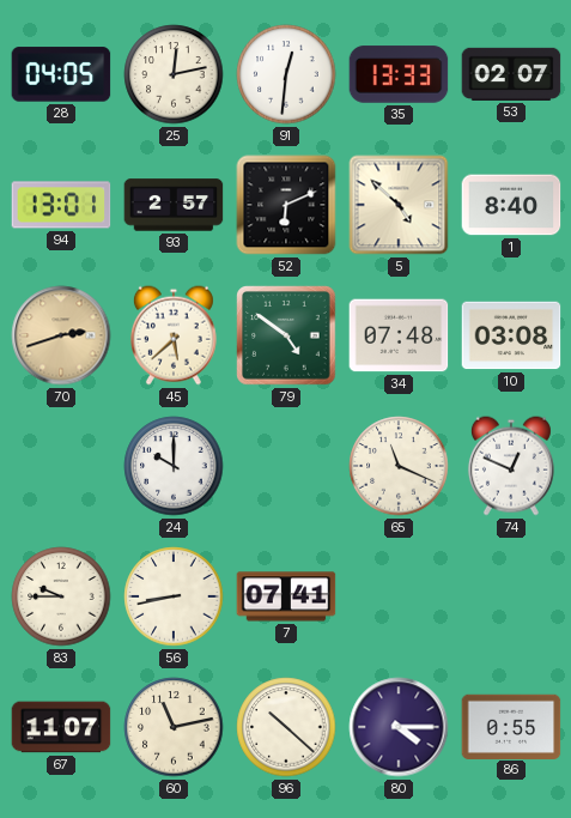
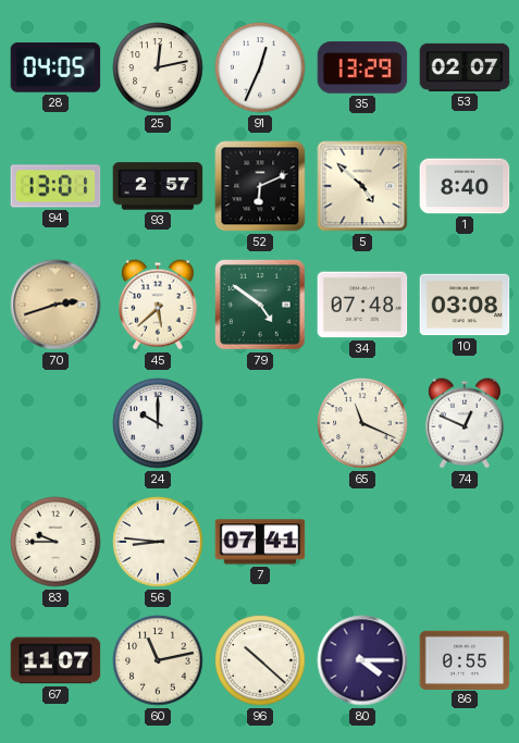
91: 12:31 -> 12:34 (260, 67)
35: 13:33 -> 13:29 (362, 67)
56: 8:43 -> 8:46 (158, 542)
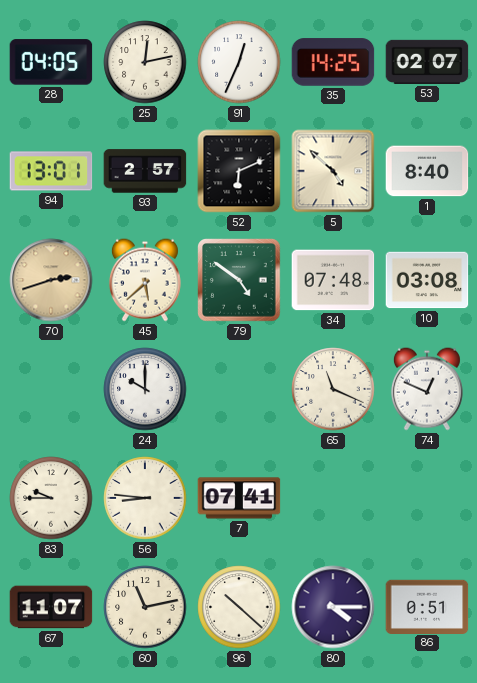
35: 13:29 -> 14:25 (333, 62)
86: 0:55 -> 0:51 (427, 606)
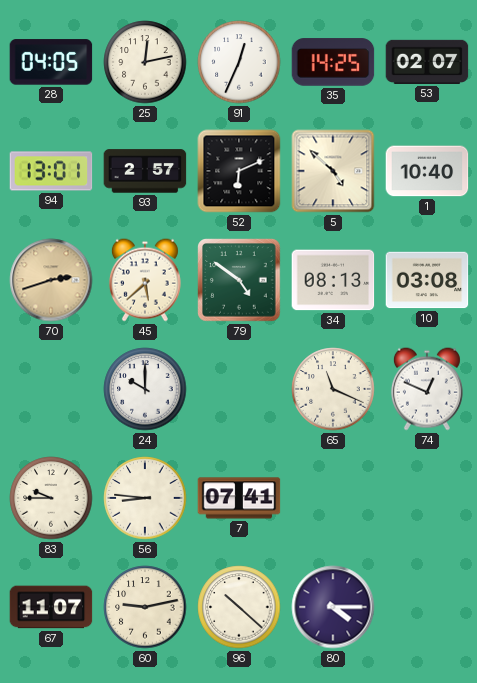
1: 8:40 -> 10:40 (427, 171)
34: 07:48 -> 08:13 (333, 280)
60: 11:13 -> 9:13 (145, 607)
86: 0:51 -> none (427, 606)
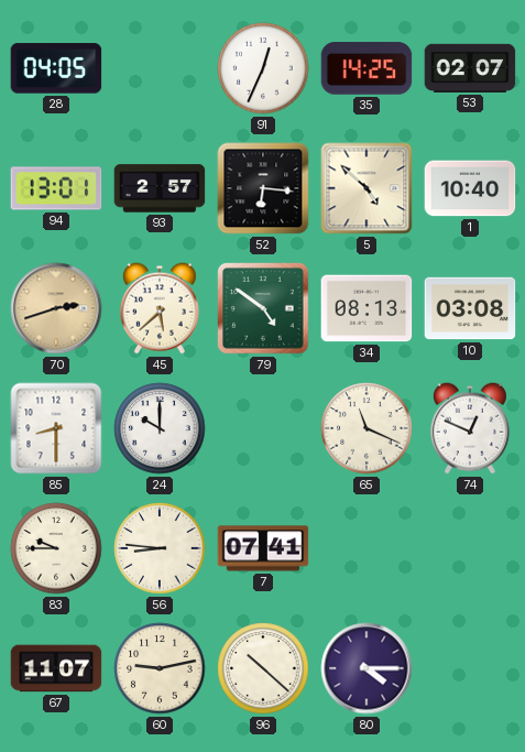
25: 12:13 -> none (145, 62)
52: 6:11 -> 6:16 (263, 188)
85: none -> 8:30 (56, 428)
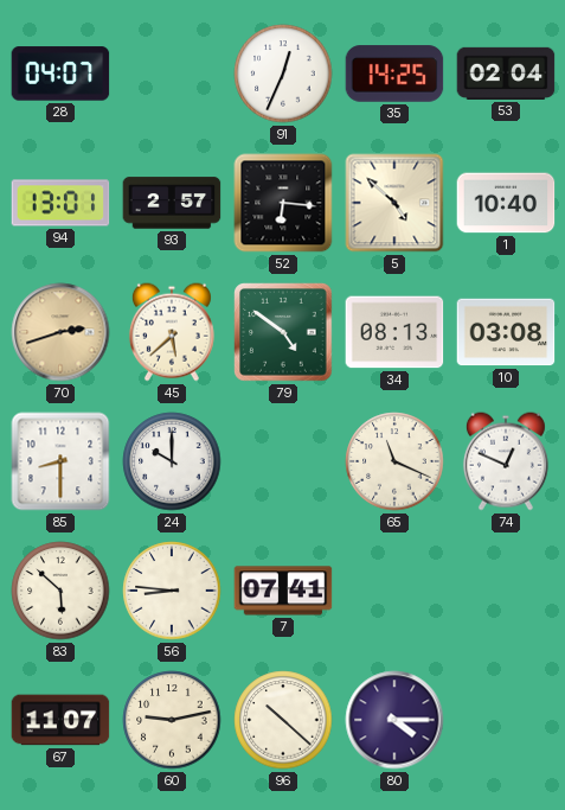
28: 04:05 -> 04:07 (60, 74)
53: 02:07 -> 02:04 (506, 74)
83: 9:45 -> 5:52 (60, 591)
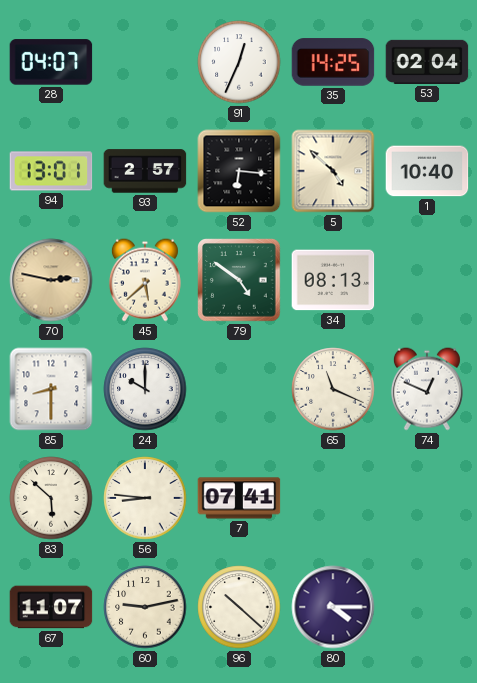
70: 2:42 -> 2:47 (51, 280)
10: 03:08 -> none (506, 332)
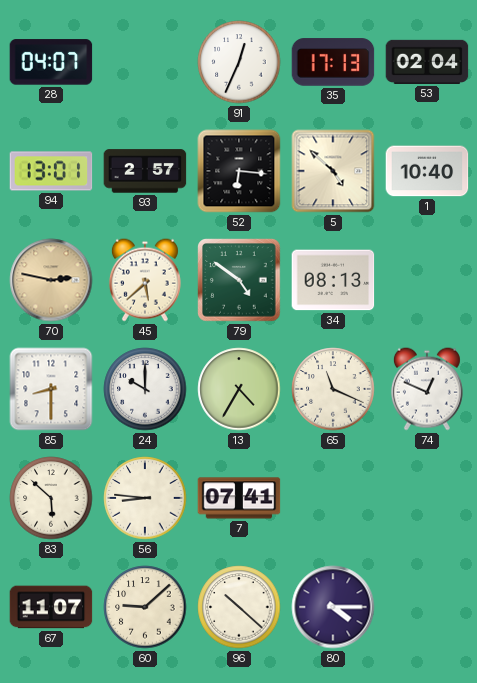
35: 14:25 -> 17:13 (333, 62)
13: none -> 4:35 (239, 389)
60: 9:13 -> 9:08 (145, 607)
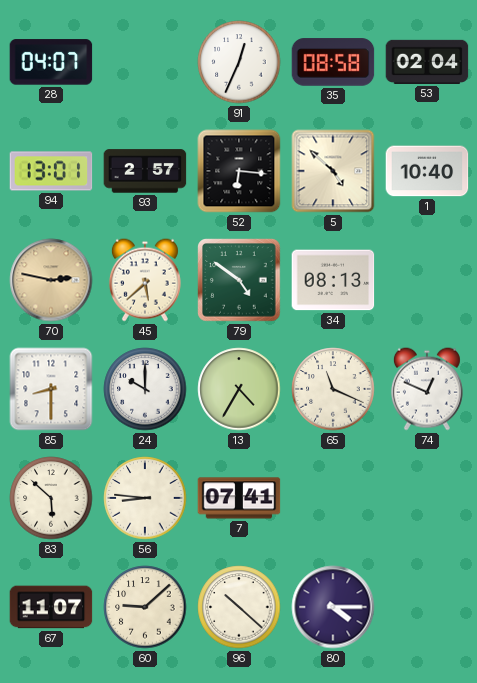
35: 17:13 -> 08:58 (333, 62)
